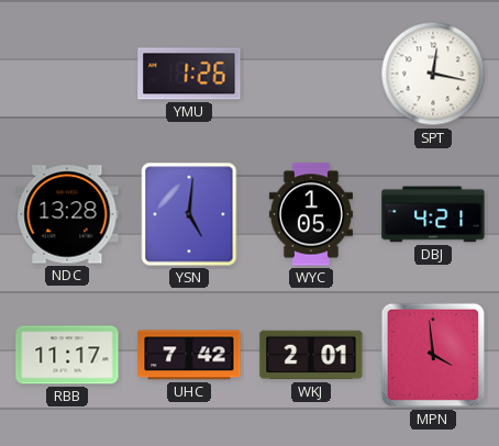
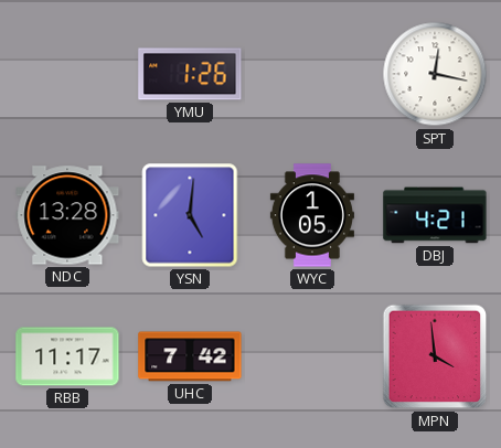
WKJ: 2:01 -> none (311, 355)
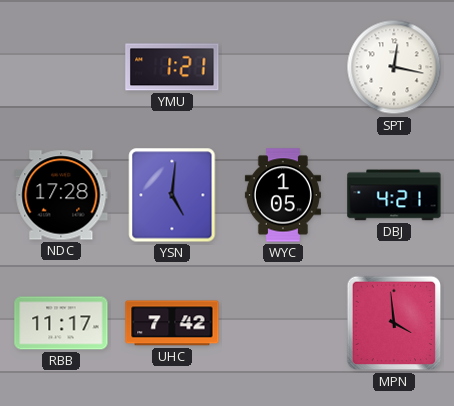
YMU: 1:26 -> 1:21 (172, 67)
NDC: 13:28 -> 17:28 (61, 195)
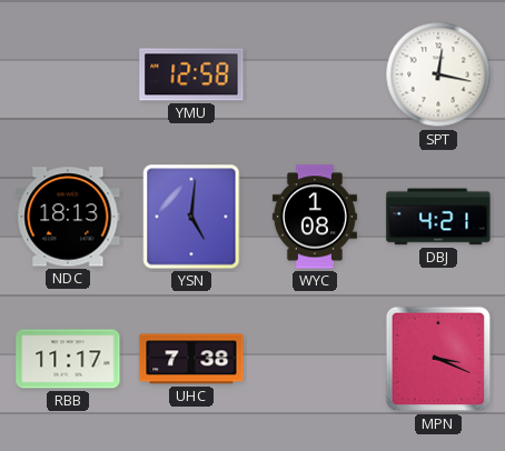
YMU: 1:21 -> 12:58 (191, 74)
NDC: 17:28 -> 18:13 (68, 217)
WYC: 1:05 -> 1:08 (315, 217)
UHC: 7:42 -> 7:38 (191, 359)
MPN: 3:59 -> 3:19 (438, 359)
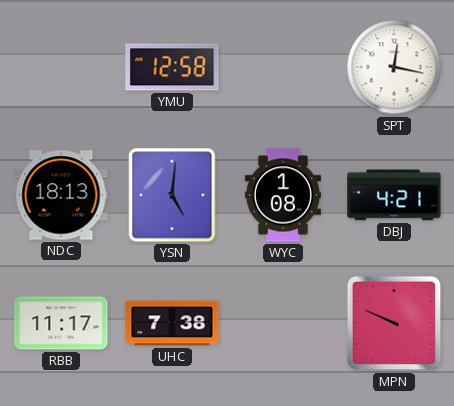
MPN: 3:19 -> 9:49 (394, 323)
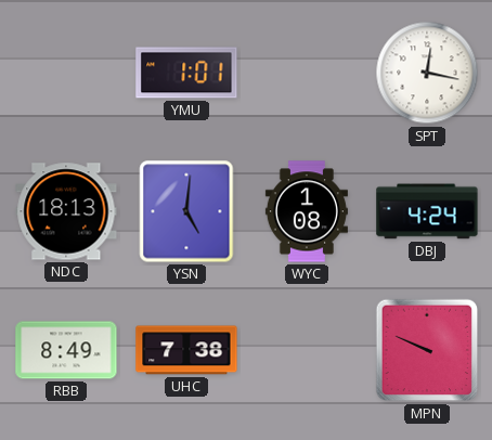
YMU: 12:58 -> 1:01 (186, 73)
DBJ: 4:21 -> 4:24 (427, 211)
RBB: 11:17 -> 8:49 (66, 350)
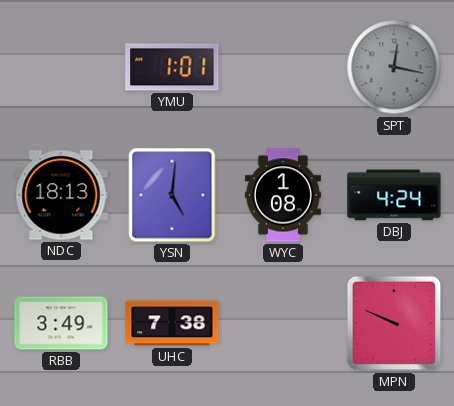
SPT dial: white -> grey (394, 67)
RBB: 8:49 -> 3:49 (61, 323)
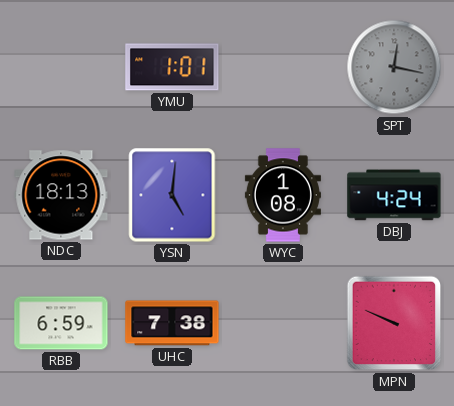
RBB: 3:49 -> 6:59 (61, 323)
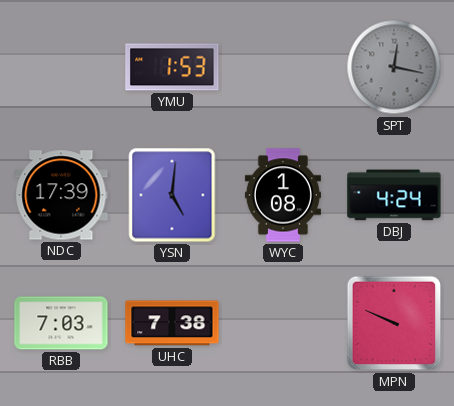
YMU: 1:01 -> 1:53 (172, 67)
NDC: 18:13 -> 17:39 (61, 195)
RBB: 6:59 -> 7:03 (61, 323)
